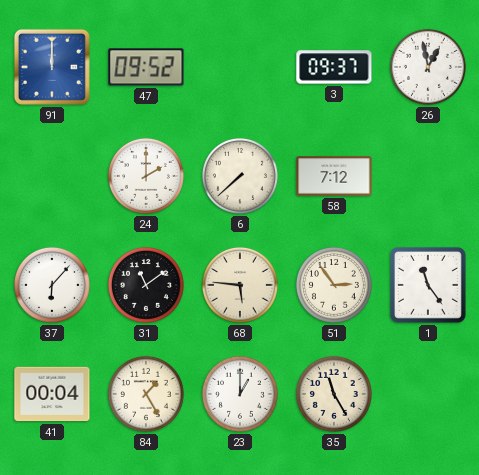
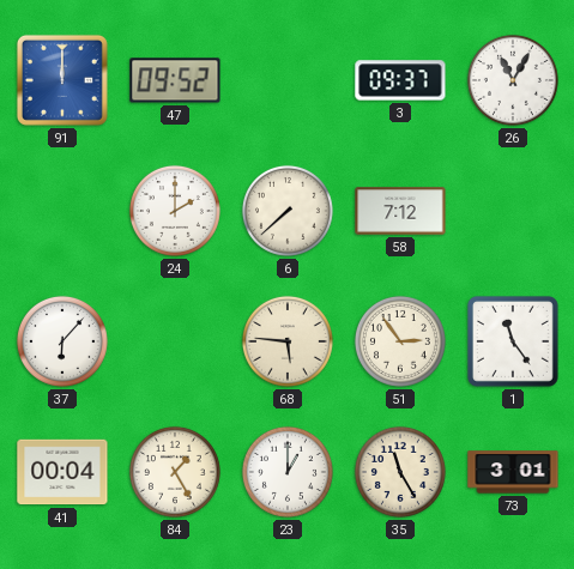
26: 12:58 -> 11:05 (513, 80)
31: 11:09 -> none (146, 285)
73: none -> 3:01 (513, 472)
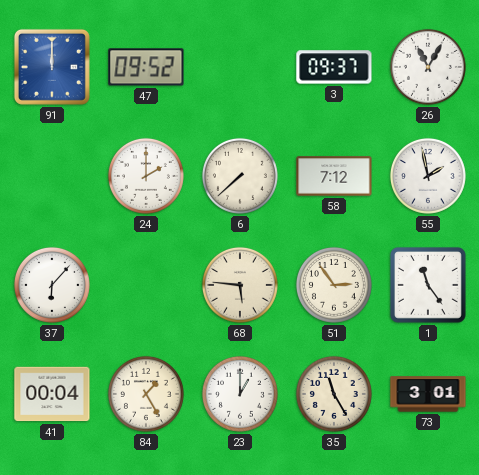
55: none -> 1:58 (428, 176)
